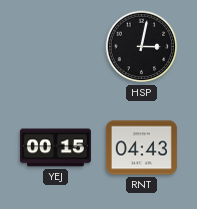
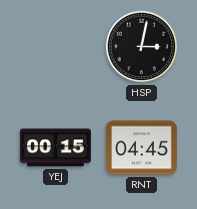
RNT: 04:43 -> 04:45 (141, 148)
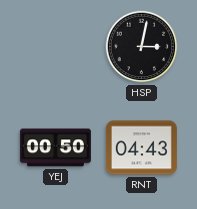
YEJ: 00:15 -> 00:50 (55, 148)
RNT: 04:45 -> 04:43 (141, 148)
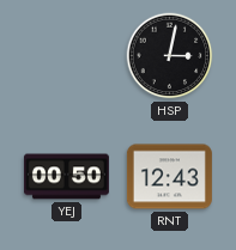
RNT: 04:43 -> 12:43 (169, 177)
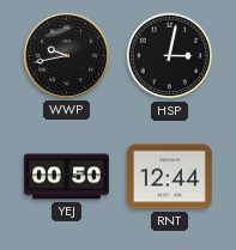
WWP: none -> 9:43 (66, 55)
RNT: 12:43 -> 12:44 (169, 177)
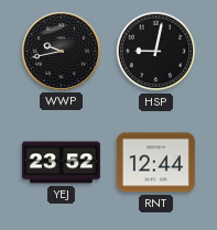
HSP: 3:02 -> 9:02 (156, 52)
YEJ: 00:50 -> 23:52 (61, 163)
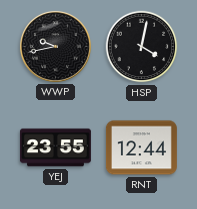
HSP: 9:02 -> 4:02 (142, 47)
YEJ: 23:52 -> 23:55 (55, 148)
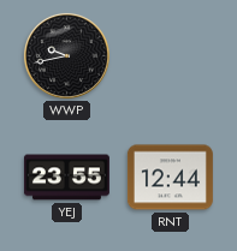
HSP: 4:02 -> none (142, 47)
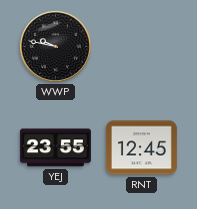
WWP: 9:43 -> 9:47 (55, 46)
RNT: 12:44 -> 12:45 (141, 148)
